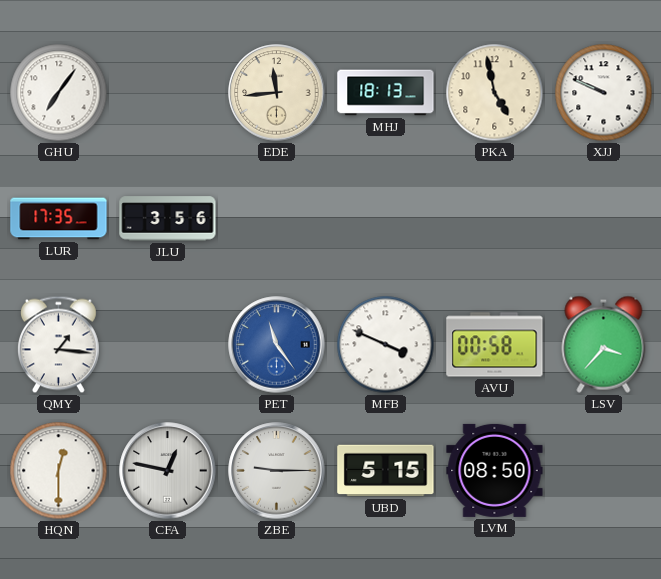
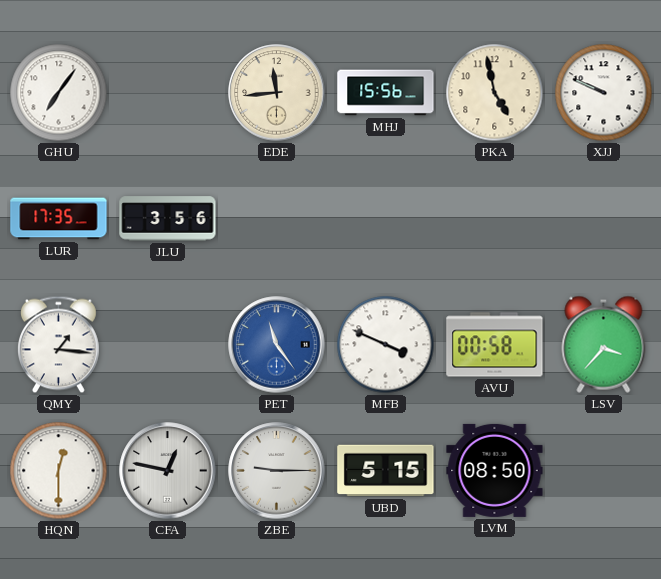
MHJ: 18:13 -> 15:56 (386, 93)
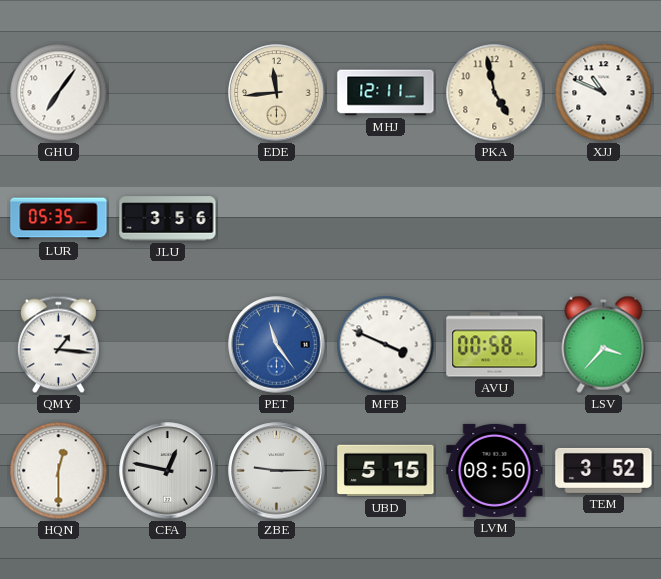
MHJ: 15:56 -> 12:11 (386, 93)
XJJ: 9:49 -> 10:49 (604, 93)
LUR: 17:35 -> 05:35 (59, 219)
TEM: none -> 3:52 (604, 470)
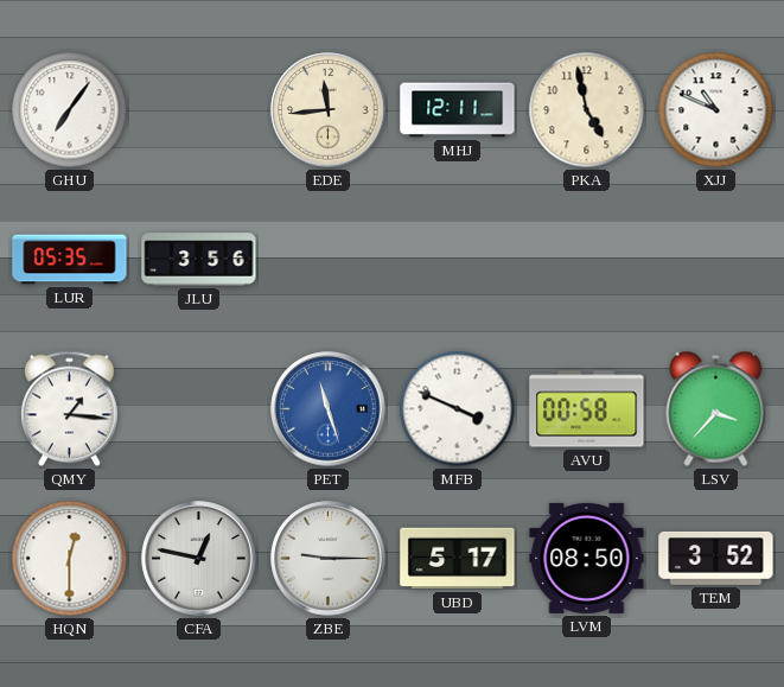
PET: 11:24 -> 11:27 (329, 409)
UBD: 5:15 -> 5:17 (458, 559)
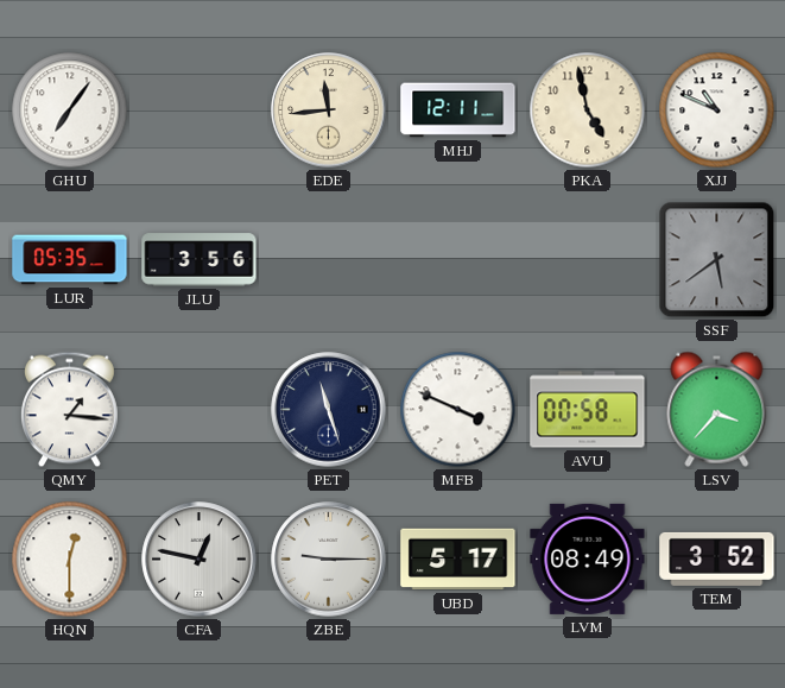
SSF: none -> 5:39 (717, 260)
PET dial: blue -> navy (329, 410)
LVM: 08:50 -> 08:49 (588, 558)
